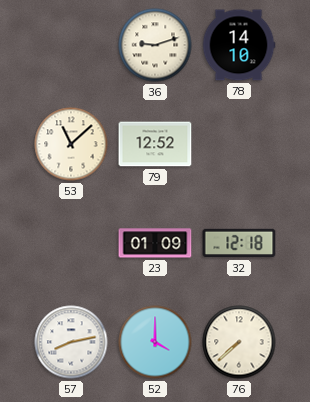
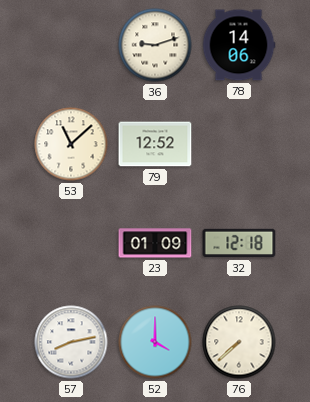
78: 14:10 -> 14:06 (239, 45)
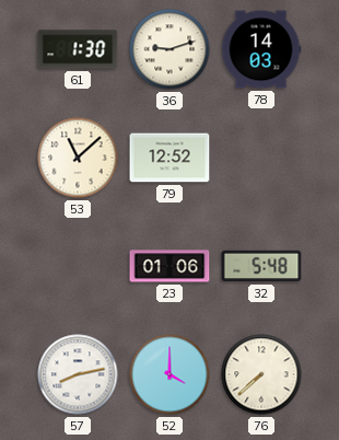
61: none -> 1:30 (78, 49)
78: 14:06 -> 14:03 (261, 49)
23: 01:09 -> 01:06 (169, 266)
32: 12:18 -> 5:48 (261, 266)
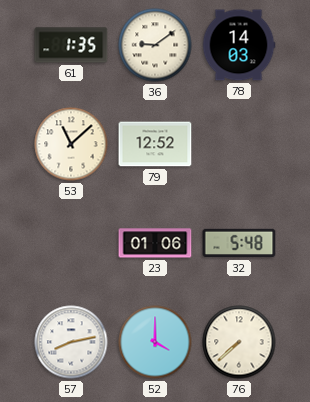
61: 1:30 -> 1:35 (71, 45)
36: 9:12 -> 9:09 (155, 45)
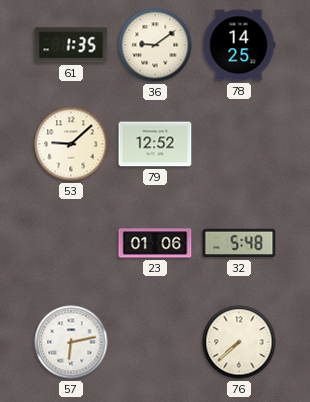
78: 14:03 -> 14:25 (239, 45)
53: 11:08 -> 9:08 (71, 144)
57: 8:13 -> 6:13 (71, 342)
52: 4:00 -> none (155, 342)
